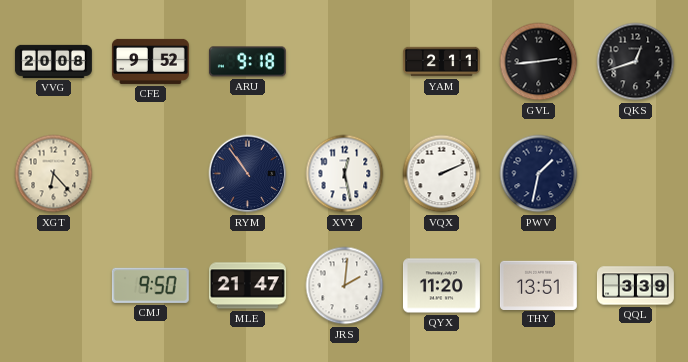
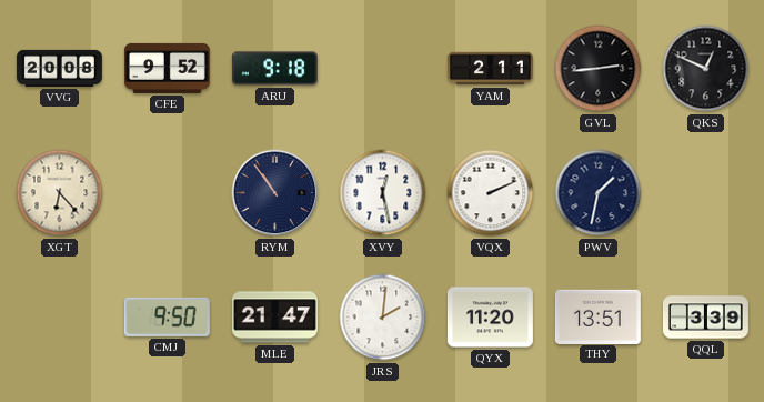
QKS: 12:42 -> 12:49 (706, 69)
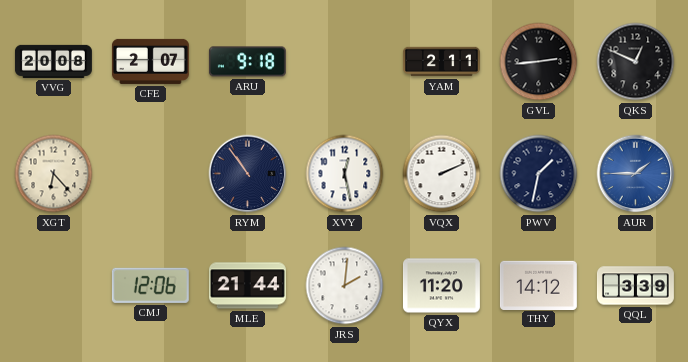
CFE: 9:52 -> 2:07 (150, 61)
AUR: none -> 1:45 (636, 174)
CMJ: 9:50 -> 12:06 (150, 285)
MLE: 21:47 -> 21:44 (247, 286)
THY: 13:51 -> 14:12 (538, 285)
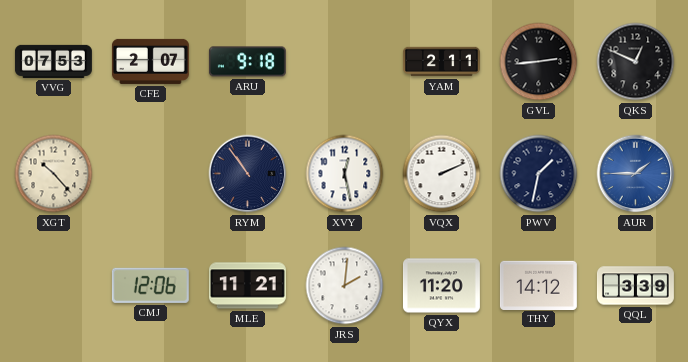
VVG: 20:08 -> 07:53 (53, 61)
XGT: 6:23 -> 10:23 (54, 174)
MLE: 21:44 -> 11:21 (247, 286)
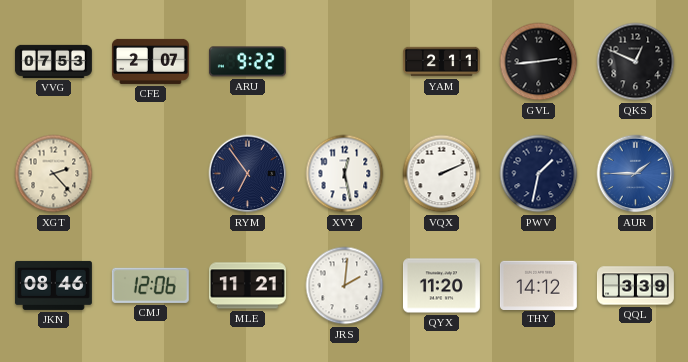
ARU: 9:18 -> 9:22 (247, 62)
XGT: 10:23 -> 2:23 (54, 174)
RYM: 10:54 -> 6:54 (248, 174)
JKN: none -> 08:46 (53, 285)
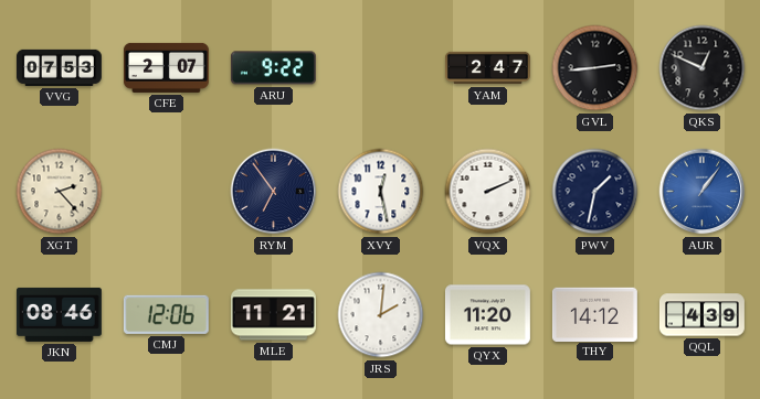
YAM: 2:11 -> 2:47 (488, 68)
AUR: 1:45 -> 1:06 (703, 192)
QQL: 3:39 -> 4:39 (701, 315)
